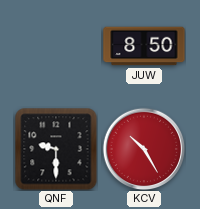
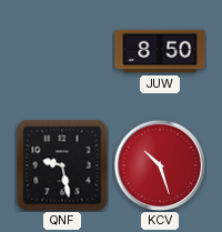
QNF: 9:30 -> 9:28 (62, 165)
KCV: 10:25 -> 10:27 (160, 165)
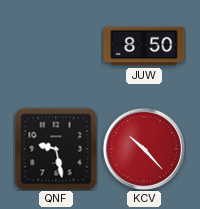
KCV: 10:27 -> 10:23 (144, 149)
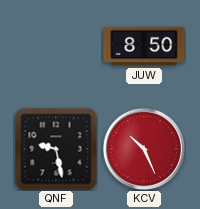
KCV: 10:23 -> 10:26 (144, 149)
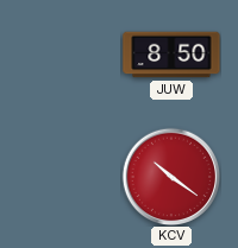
QNF: 9:28 -> none (56, 149)
KCV: 10:26 -> 10:21 (171, 177)
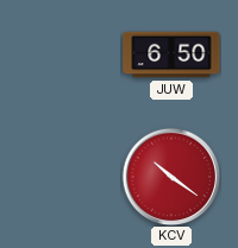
JUW: 8:50 -> 6:50 (171, 55)
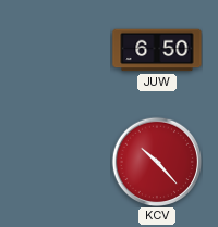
KCV: 10:21 -> 10:23 (157, 162)
